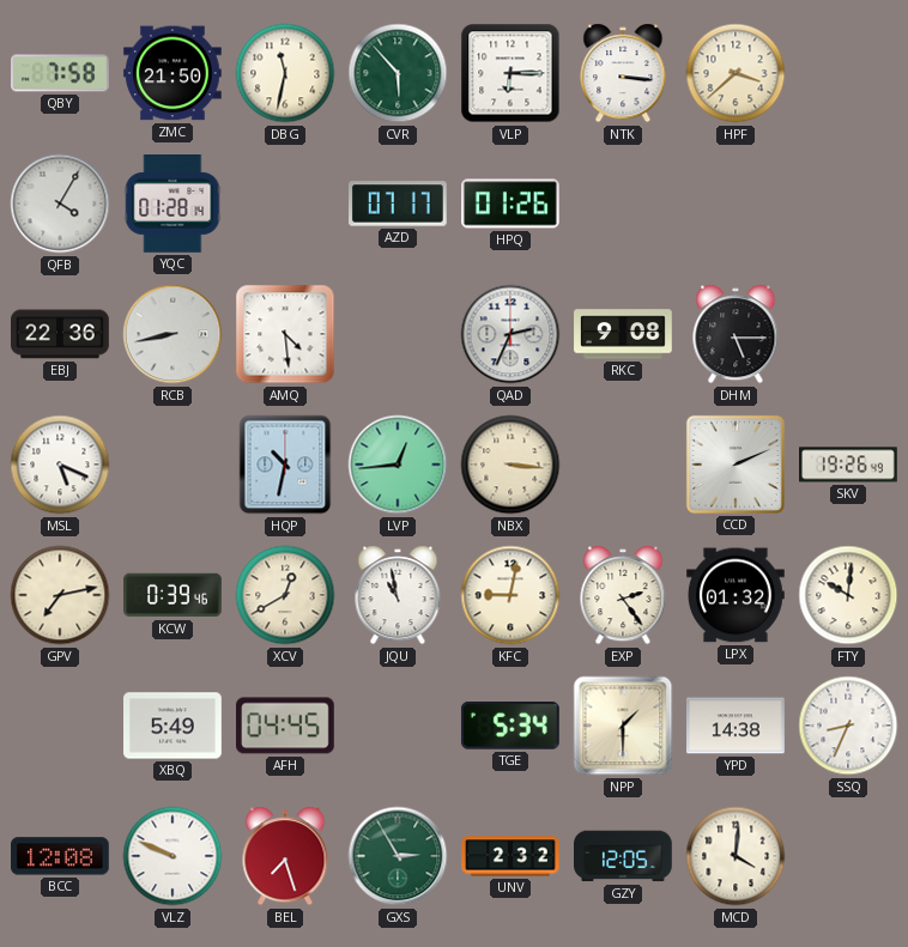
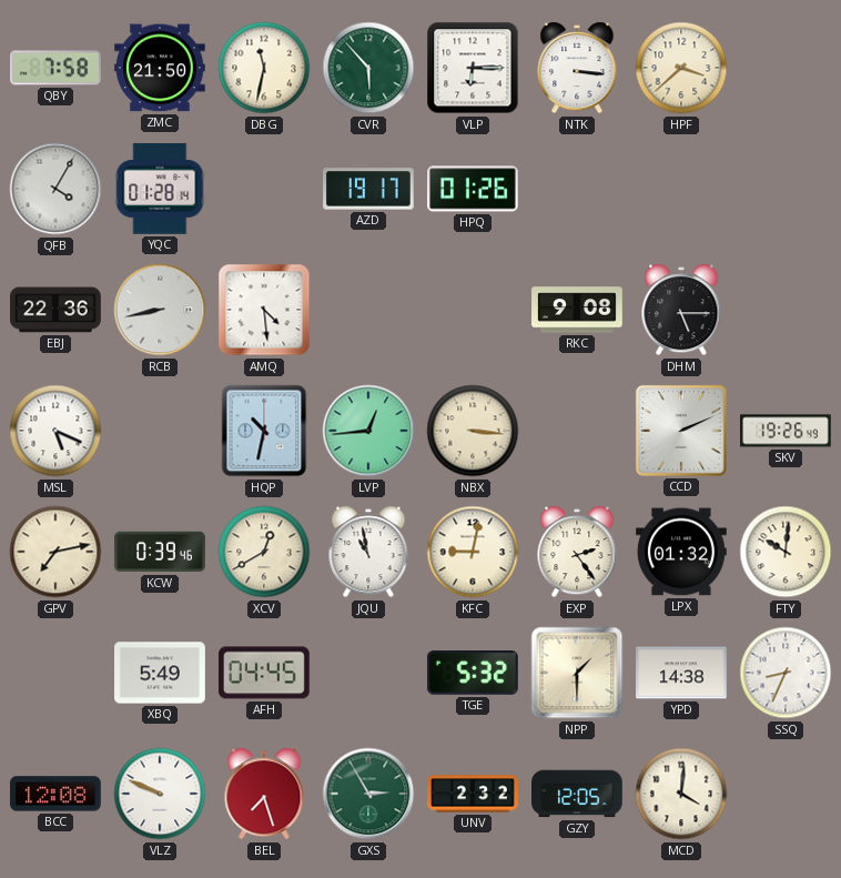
AZD: 07:17 -> 19:17 (369, 189)
QAD: 2:34 -> none (510, 334)
TGE: 5:34 -> 5:32 (473, 674)
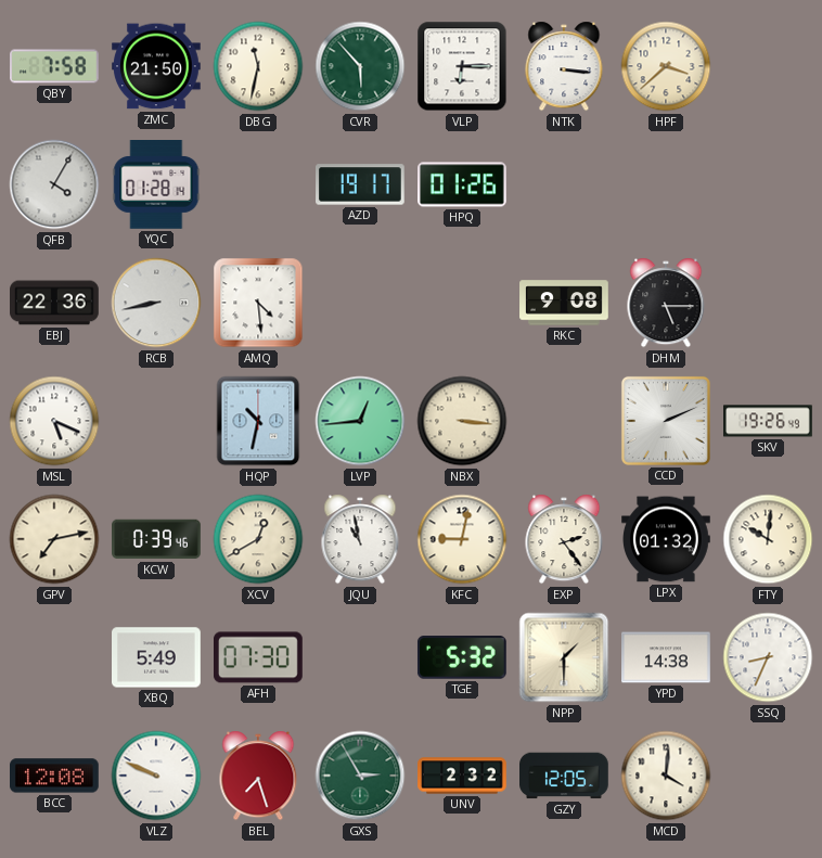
AFH: 04:45 -> 07:30 (259, 657)
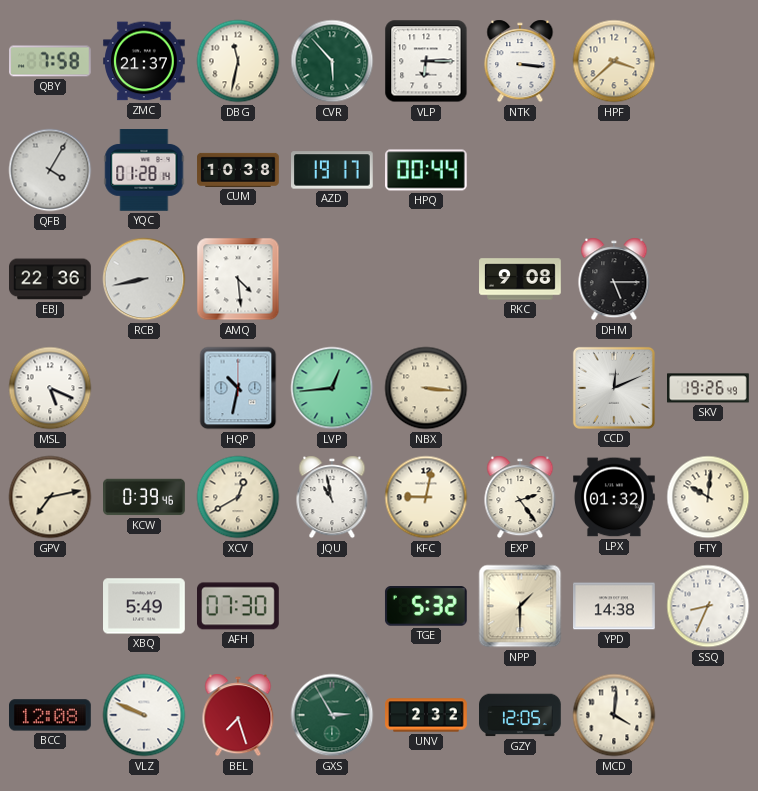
ZMC: 21:50 -> 21:37 (145, 61)
CUM: none -> 10:38 (238, 170)
HPQ: 01:26 -> 00:44 (427, 170)
CCD: 2:11 -> 12:11 (614, 388)
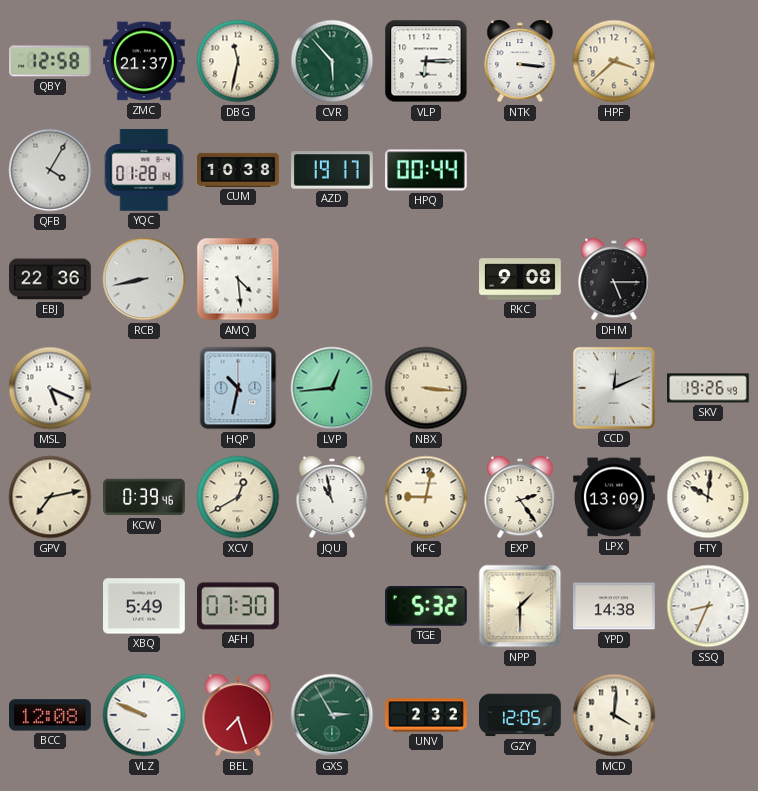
QBY: 7:58 -> 12:58 (51, 61)
LPX: 01:32 -> 13:09 (615, 497)
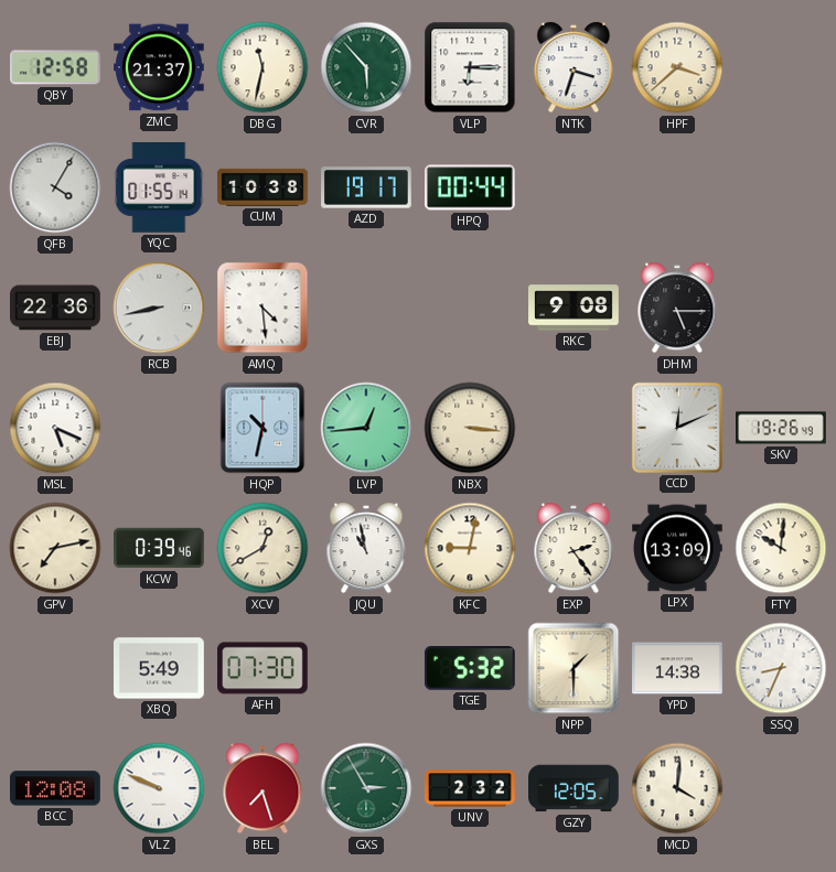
NTK: 3:16 -> 3:33 (574, 67)
YQC: 01:28 -> 01:55 (159, 189)
